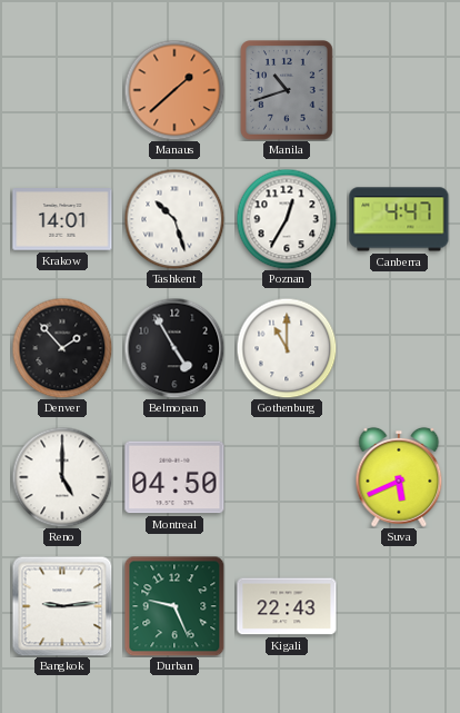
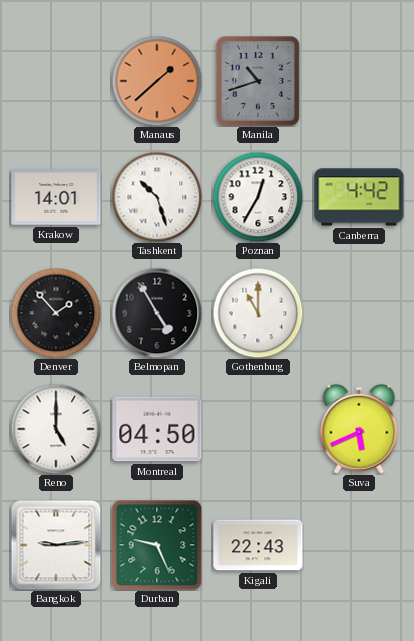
Canberra: 4:47 -> 4:42 (359, 197)
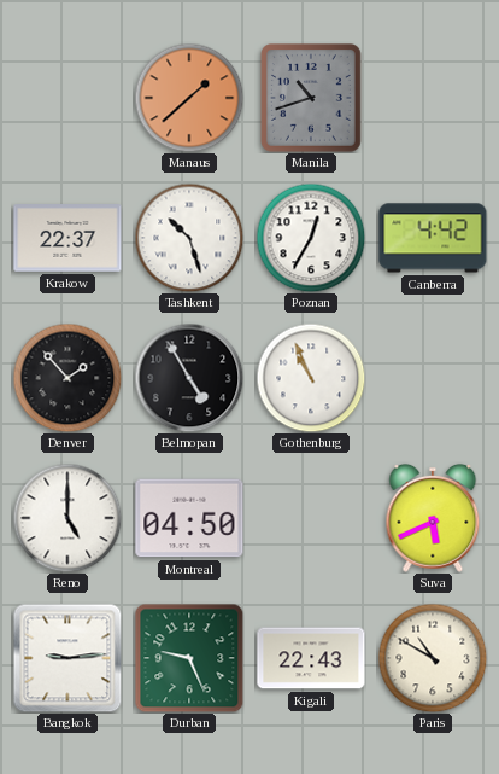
Krakow: 14:01 -> 22:37 (67, 238)
Gothenburg: 11:00 -> 10:56 (311, 378)
Paris: none -> 10:50 (433, 658)
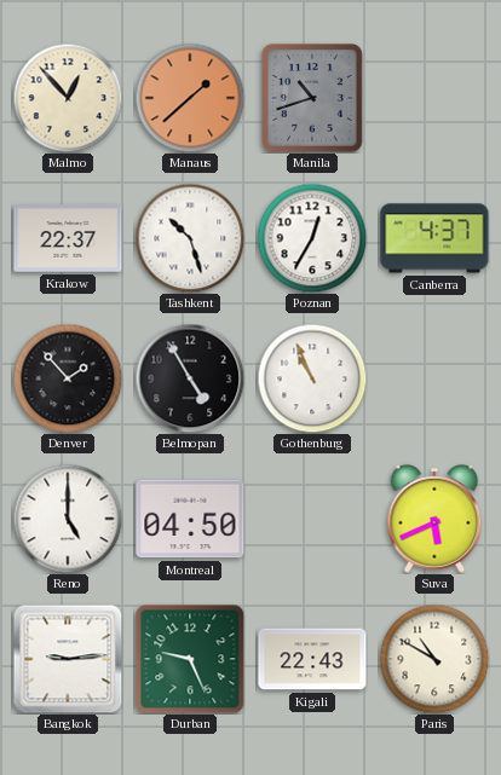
Malmo: none -> 12:53 (68, 98)
Canberra: 4:42 -> 4:37 (434, 238)
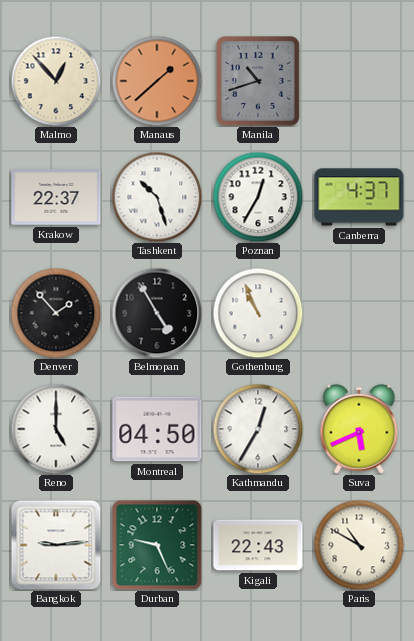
Kathmandu: none -> 12:35 (258, 429)
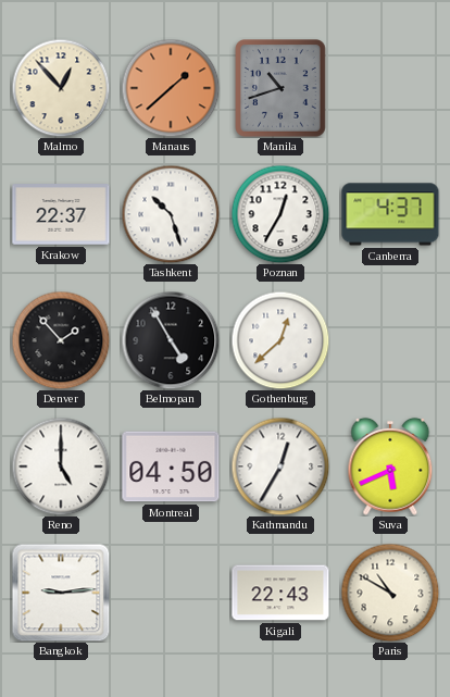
Gothenburg: 10:56 -> 12:38 (280, 340)
Durban: 9:26 -> none (157, 545)
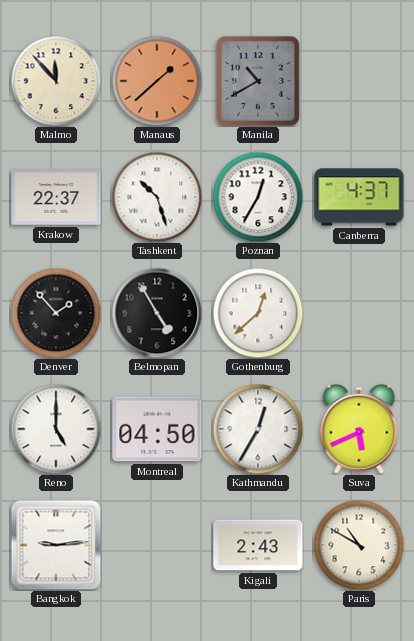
Malmo: 12:53 -> 11:53 (56, 81)
Manila: 10:42 -> 10:40 (259, 82)
Kigali: 22:43 -> 2:43 (258, 545)
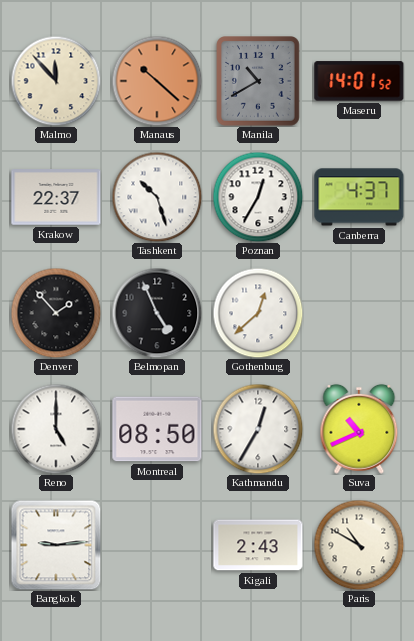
Manaus: 1:38 -> 10:22 (157, 81)
Maseru: none -> 14:01 (359, 81)
Belmopan: 4:55 -> 4:56 (157, 313)
Montreal: 04:50 -> 08:50 (157, 429)
Suva: 5:41 -> 10:41 (359, 429)
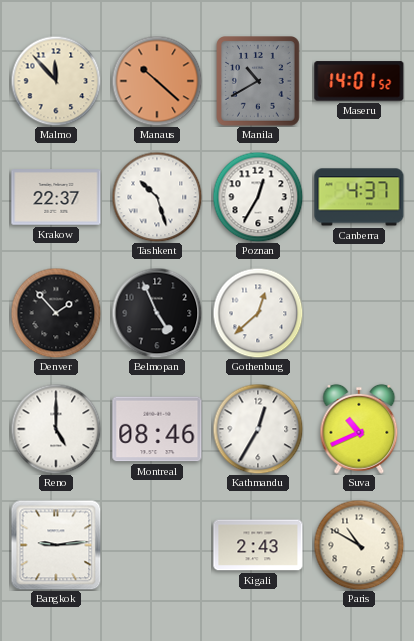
Montreal: 08:50 -> 08:46 (157, 429)
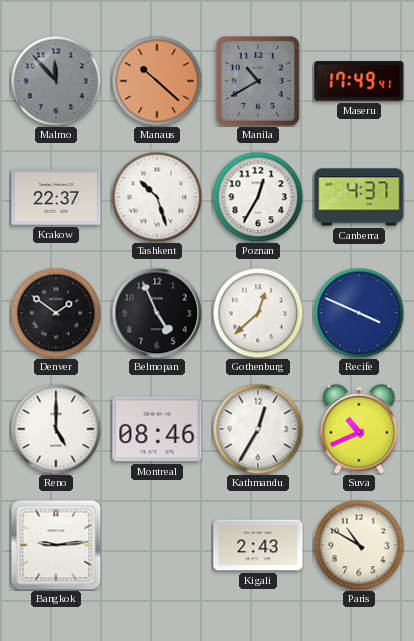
Malmo dial: cream -> grey (56, 81)
Maseru: 14:01 -> 17:49 (359, 81)
Denver: 1:53 -> 1:51 (56, 313)
Recife: none -> 3:49 (359, 313)
